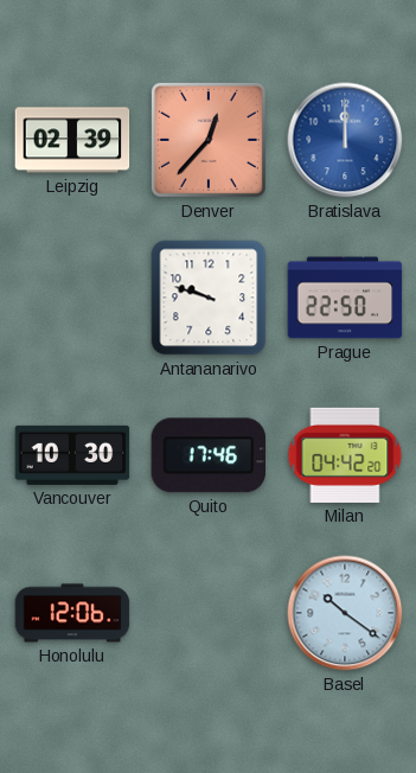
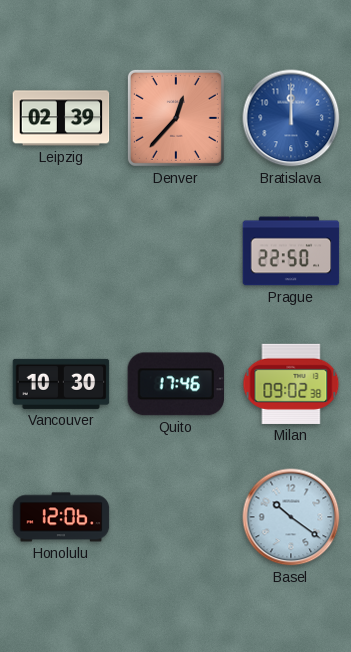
Antananarivo: 9:48 -> none (209, 298)
Milan: 04:42 -> 09:02 (291, 384)
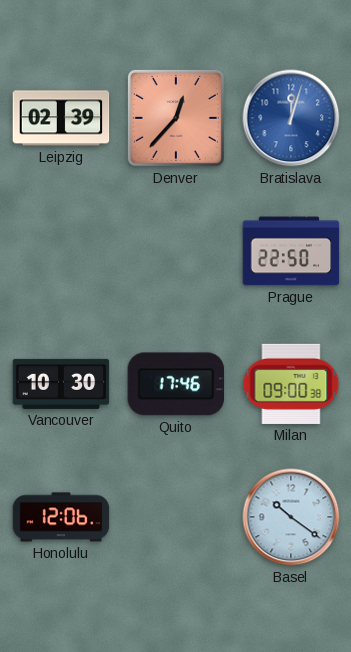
Bratislava: 12:00 -> 12:03 (291, 118)
Milan: 09:02 -> 09:00 (291, 384)
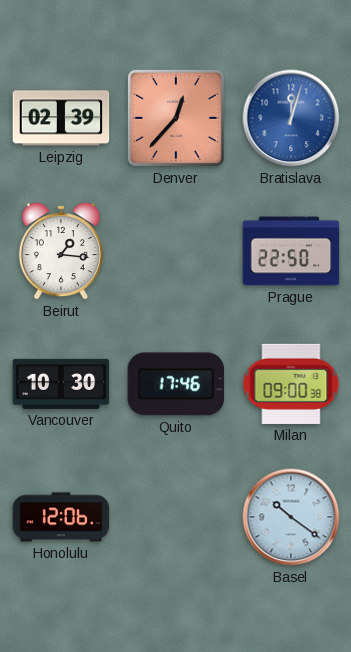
Beirut: none -> 1:16 (61, 251)
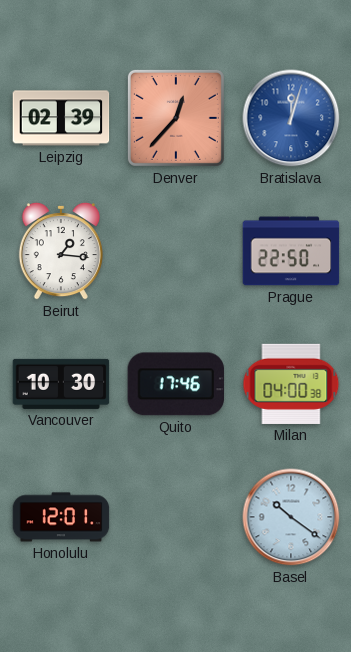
Milan: 09:00 -> 04:00 (291, 384)
Honolulu: 12:06 -> 12:01 (61, 517)
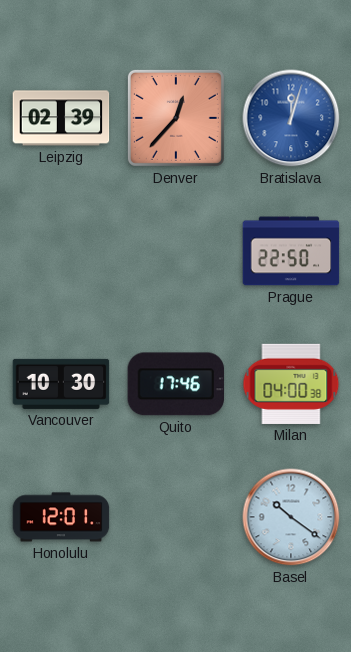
Beirut: 1:16 -> none (61, 251)
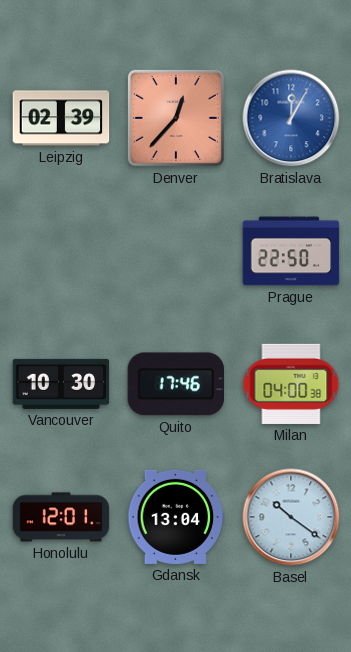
Bratislava: 12:03 -> 12:05 (291, 118)
Gdansk: none -> 13:04 (176, 517)
